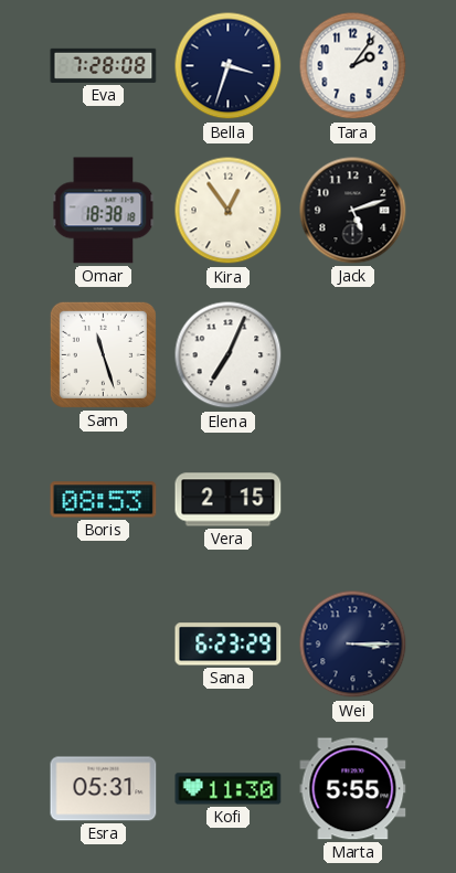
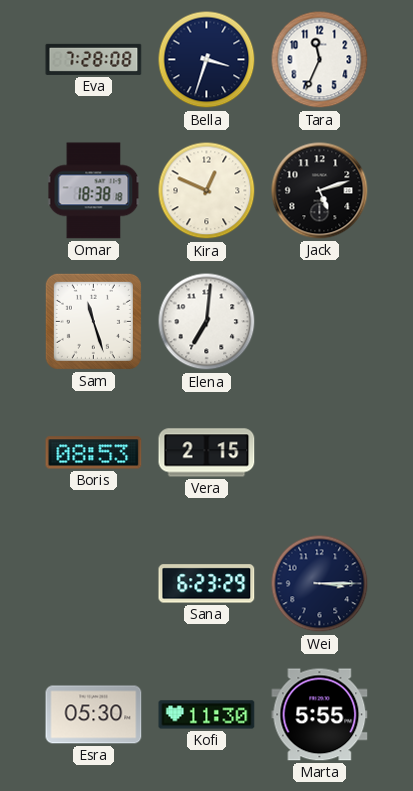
Tara: 2:06 -> 11:34 (320, 60)
Kira: 12:54 -> 12:49 (207, 191)
Elena: 7:04 -> 7:01 (207, 322)
Esra: 05:31 -> 05:30 (94, 715)
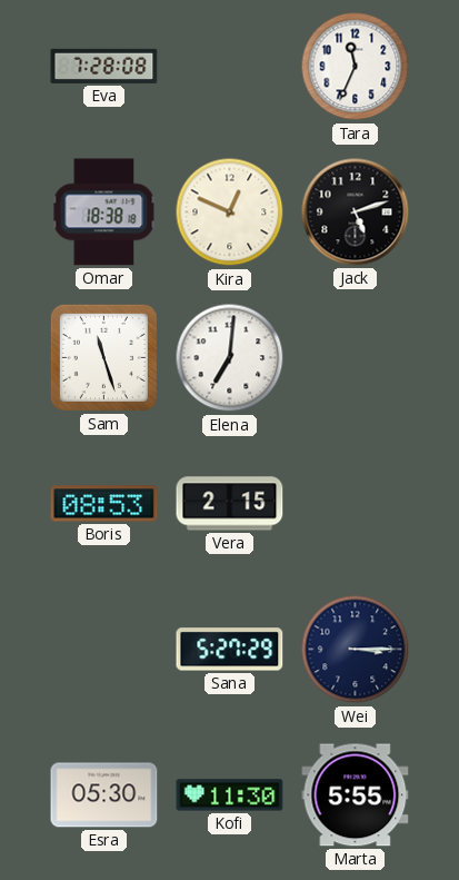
Bella: 3:33 -> none (207, 60)
Sana: 6:23 -> 5:27 (230, 650)
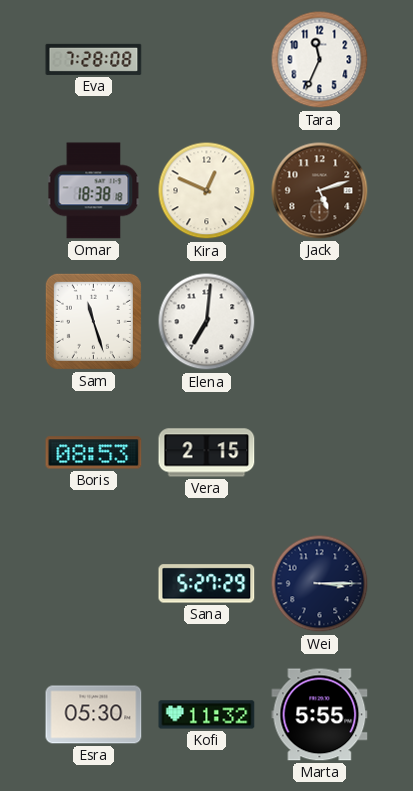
Jack dial: black -> brown (320, 191)
Kofi: 11:30 -> 11:32 (207, 715)
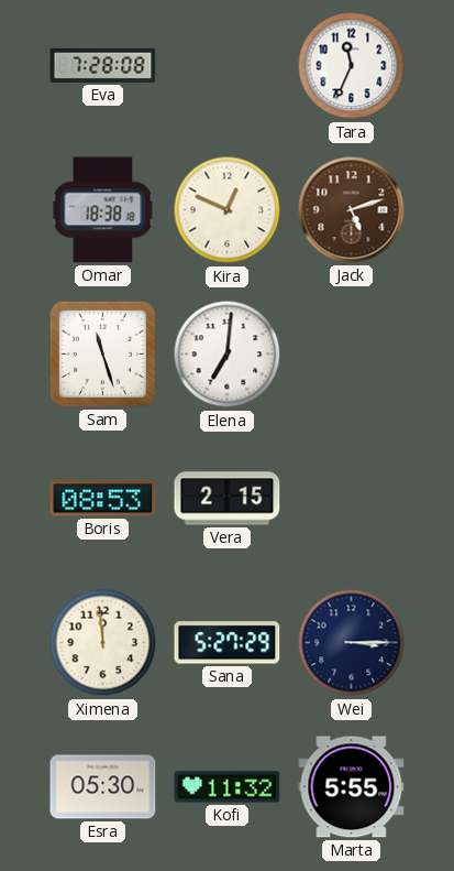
Ximena: none -> 11:59 (103, 643)
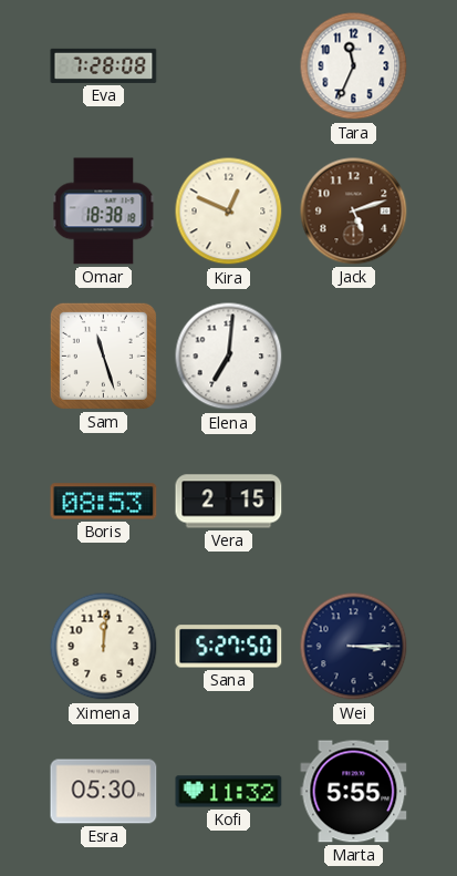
Ximena: 11:59 -> 12:01 (104, 647)
Sana: 5:27:29 -> 5:27:50 (229, 647)
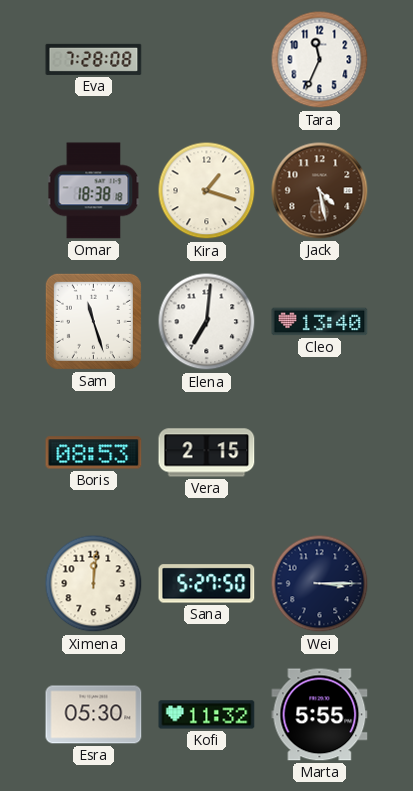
Kira: 12:49 -> 1:18 (207, 191)
Jack: 5:12 -> 4:28 (320, 191)
Cleo: none -> 13:40 (320, 322)
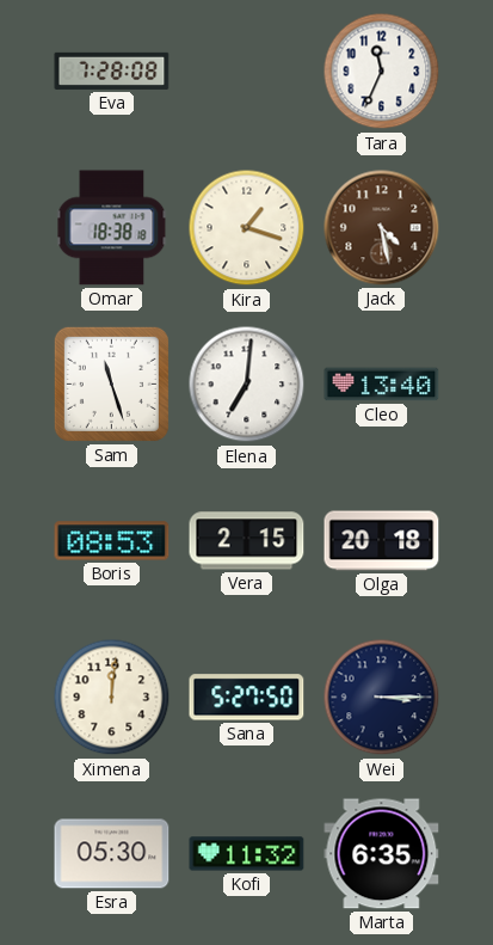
Olga: none -> 20:18 (382, 541)
Marta: 5:55 -> 6:35 (382, 854)
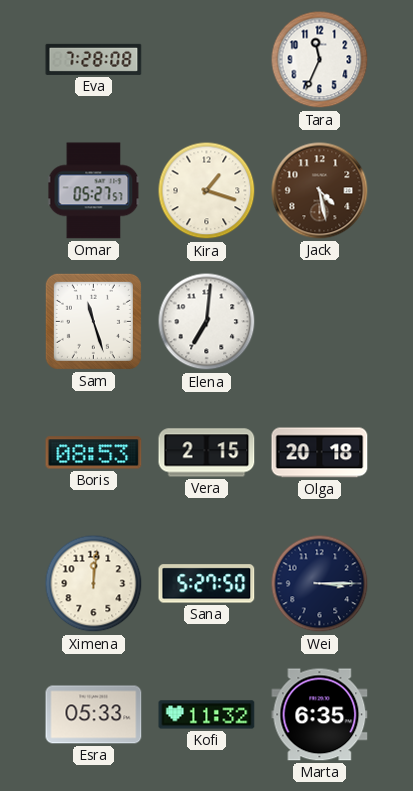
Omar: 18:38 -> 05:27 (94, 191)
Cleo: 13:40 -> none (382, 385)
Esra: 05:30 -> 05:33 (94, 715)
